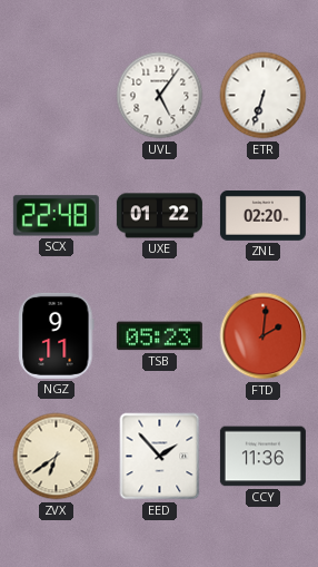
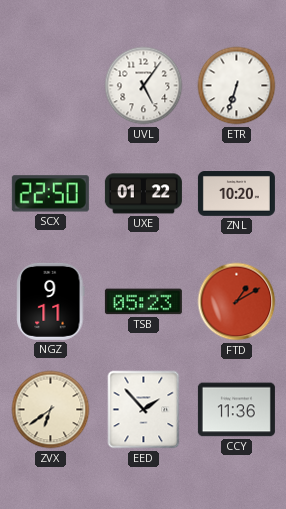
SCX: 22:48 -> 22:50 (50, 194)
ZNL: 02:20 -> 10:20 (236, 194)
FTD: 2:01 -> 1:10 (237, 302)
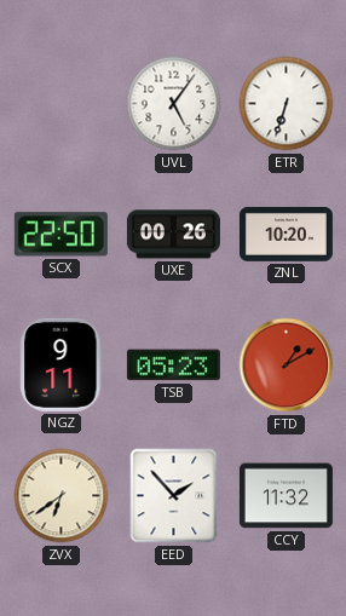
UXE: 01:22 -> 00:26 (173, 235)
CCY: 11:36 -> 11:32 (286, 496)
